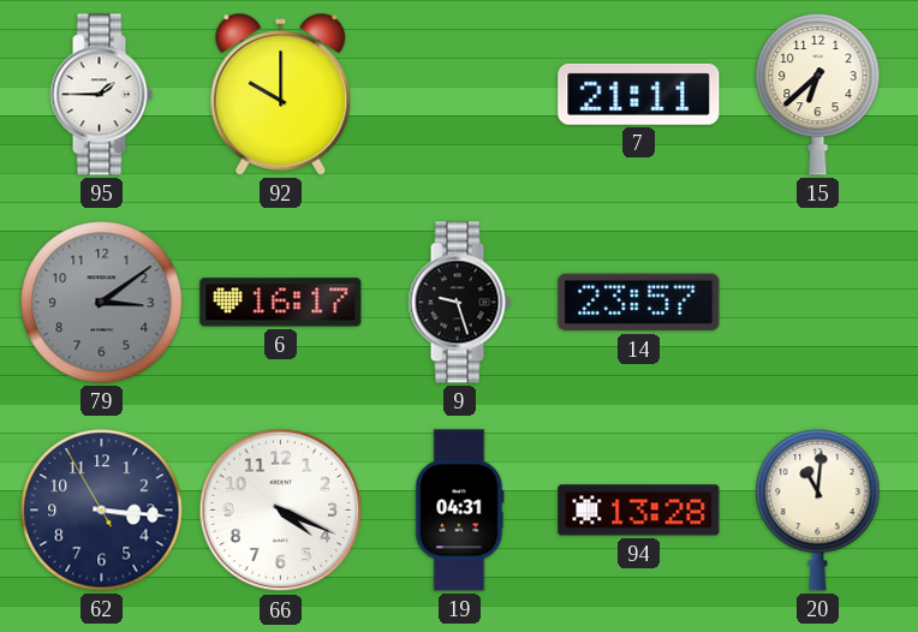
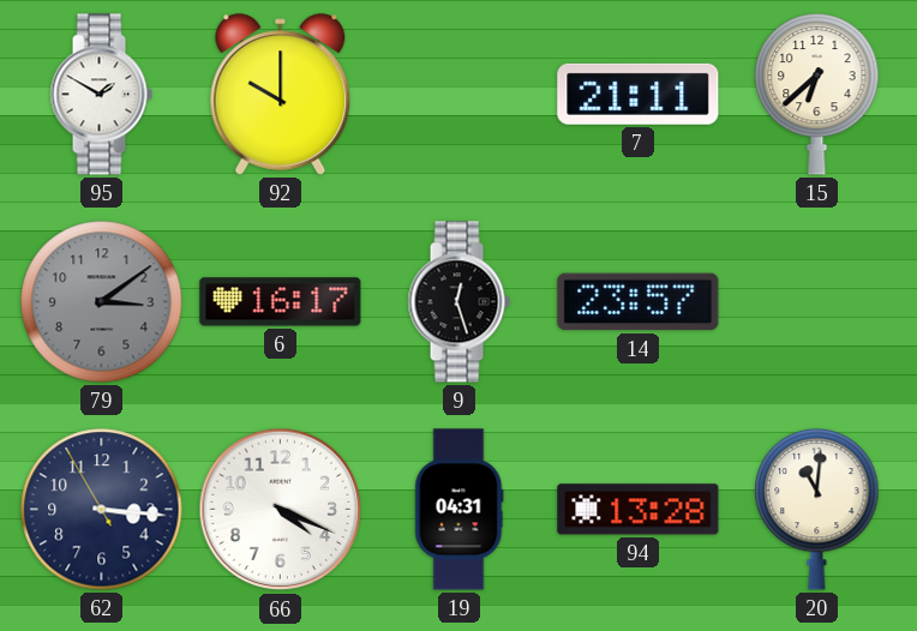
95: 1:45 -> 1:50 (101, 95)
9: 9:27 -> 12:27 (458, 302)
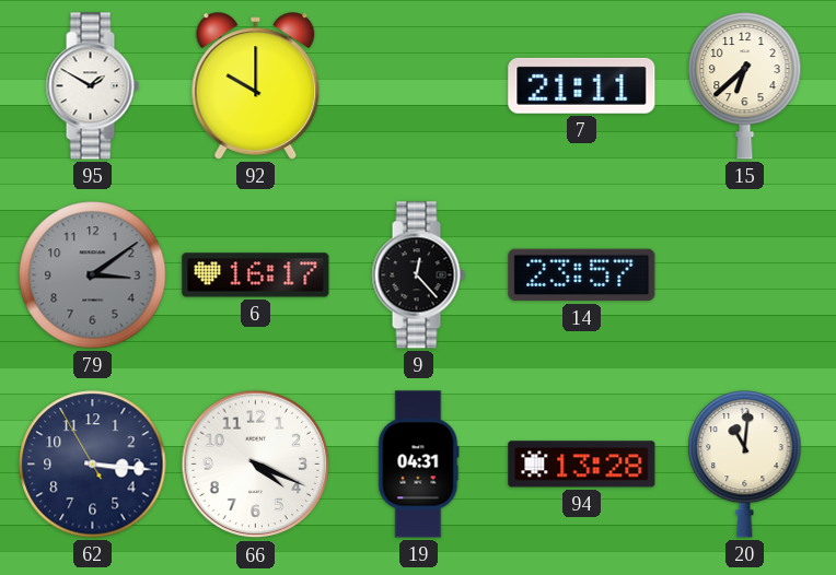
9: 12:27 -> 12:23 (418, 275)
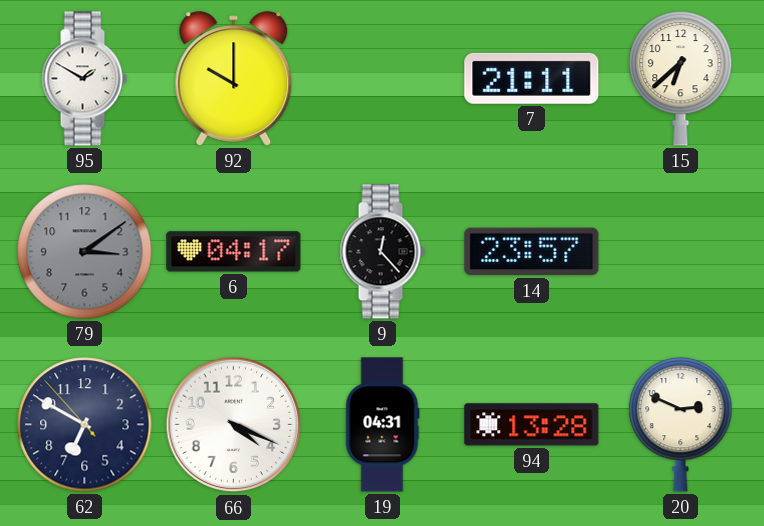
6: 16:17 -> 04:17 (234, 252)
62: 3:15 -> 6:49 (85, 425)
20: 11:01 -> 2:49 (681, 424)
